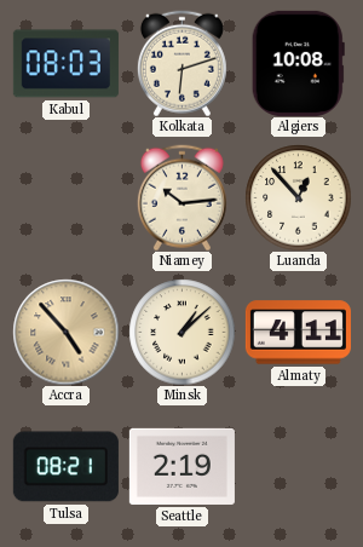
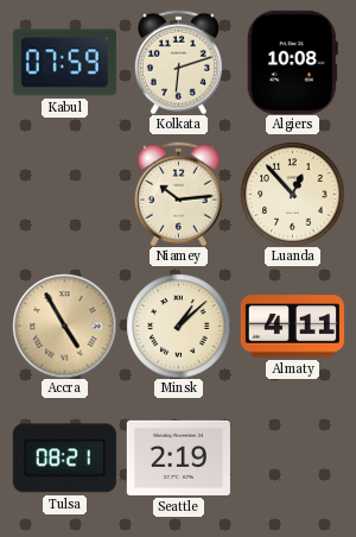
Kabul: 08:03 -> 07:59 (64, 63)
Accra: 4:53 -> 4:55 (64, 326)
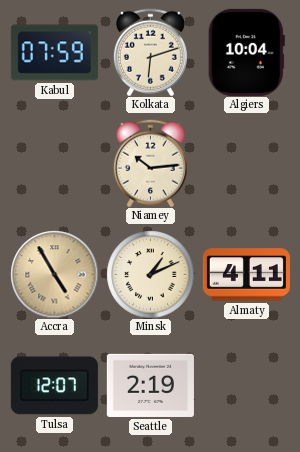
Algiers: 10:08 -> 10:04 (246, 52)
Luanda: 12:53 -> none (292, 194)
Minsk: 1:08 -> 1:11 (150, 274)
Tulsa: 08:21 -> 12:07 (54, 386)
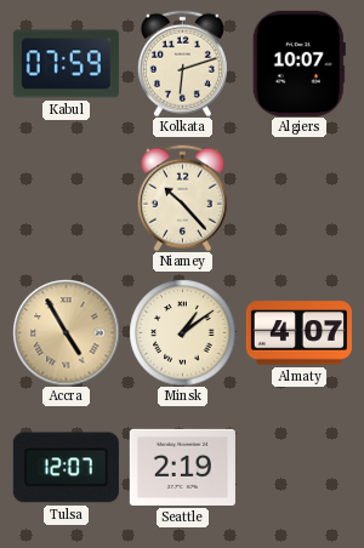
Algiers: 10:04 -> 10:07 (298, 63)
Niamey: 10:14 -> 10:23 (182, 198)
Minsk: 1:11 -> 1:09 (182, 332)
Almaty: 4:11 -> 4:07 (298, 333)
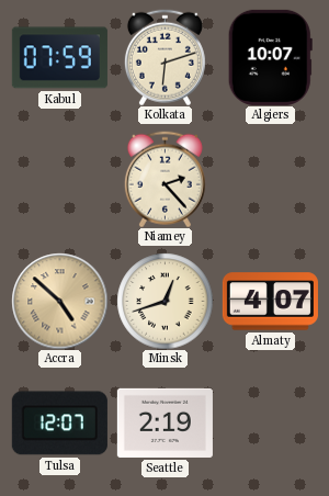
Niamey: 10:23 -> 2:23 (164, 179)
Accra: 4:55 -> 4:52 (59, 301)
Minsk: 1:09 -> 12:42 (164, 301)
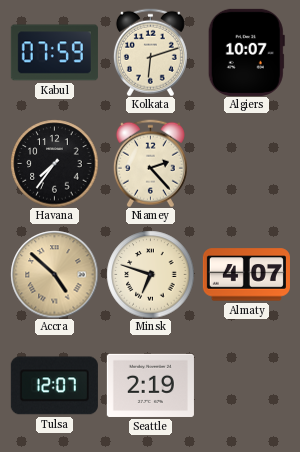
Havana: none -> 7:36 (54, 163)
Minsk: 12:42 -> 6:48 (150, 274)
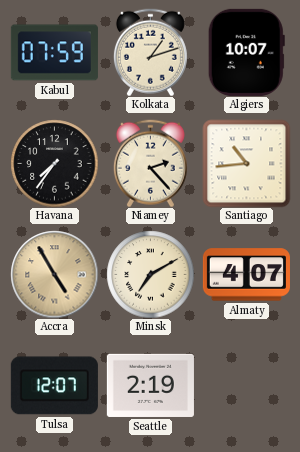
Kolkata: 6:12 -> 1:12 (150, 52)
Santiago: none -> 10:44 (246, 163)
Accra: 4:52 -> 4:55 (54, 274)
Minsk: 6:48 -> 7:10 (150, 274)
